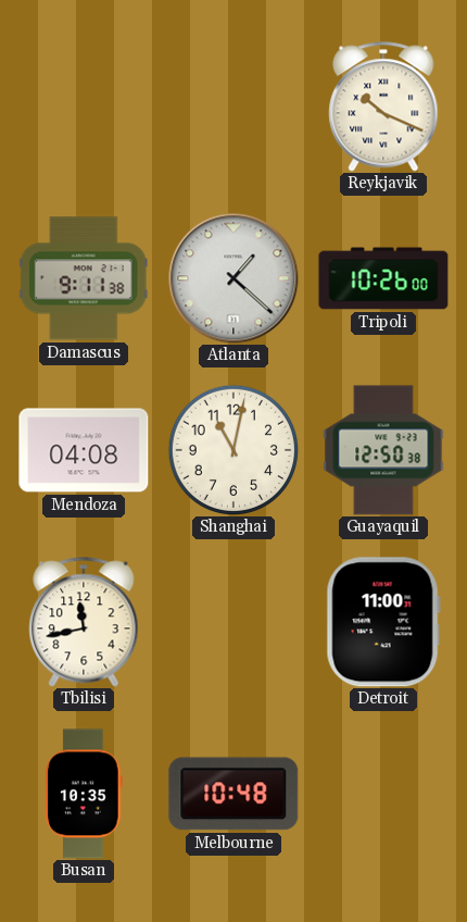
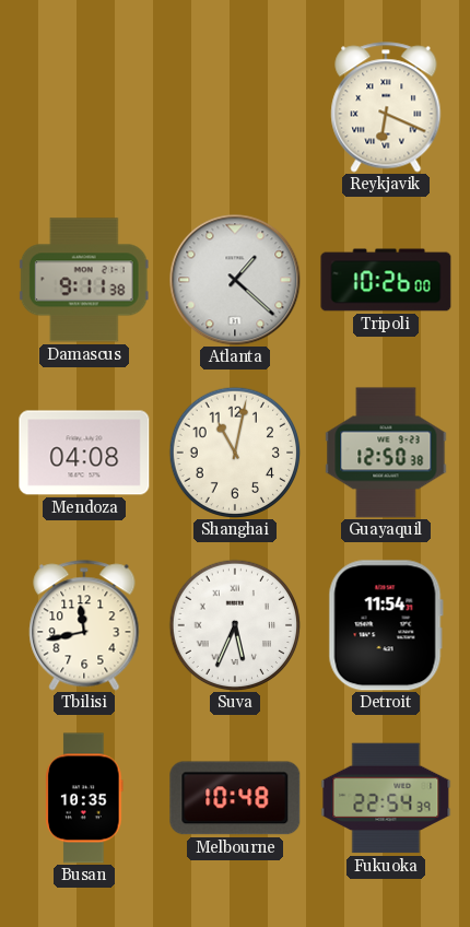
Reykjavik: 10:19 -> 6:19 (386, 107)
Suva: none -> 5:34 (235, 625)
Detroit: 11:00 -> 11:54 (386, 625)
Fukuoka: none -> 22:54 (386, 798)
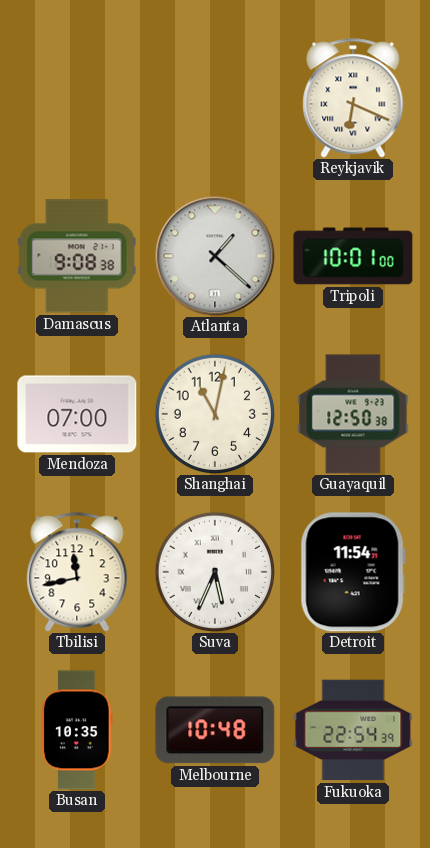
Damascus: 9:11 -> 9:08 (77, 256)
Tripoli: 10:26 -> 10:01 (353, 256)
Mendoza: 04:08 -> 07:00 (77, 414)
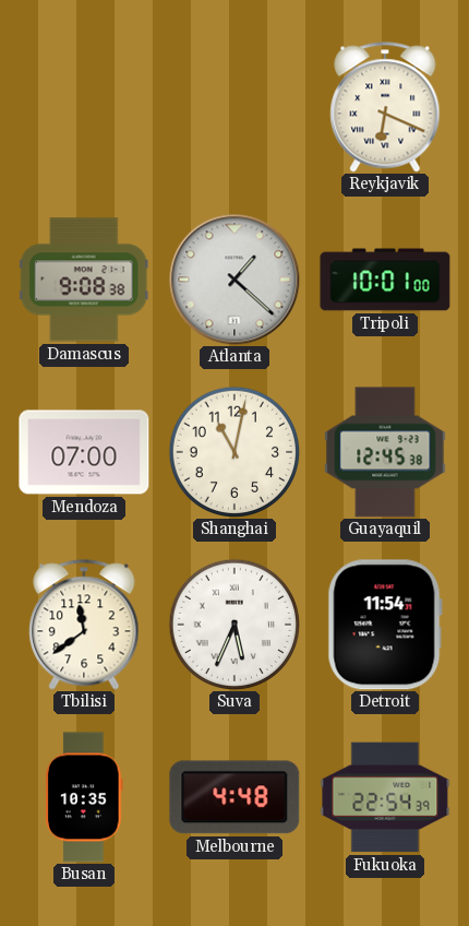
Guayaquil: 12:50 -> 12:45 (385, 452)
Tbilisi: 11:43 -> 11:39 (84, 625)
Melbourne: 10:48 -> 4:48 (234, 797)
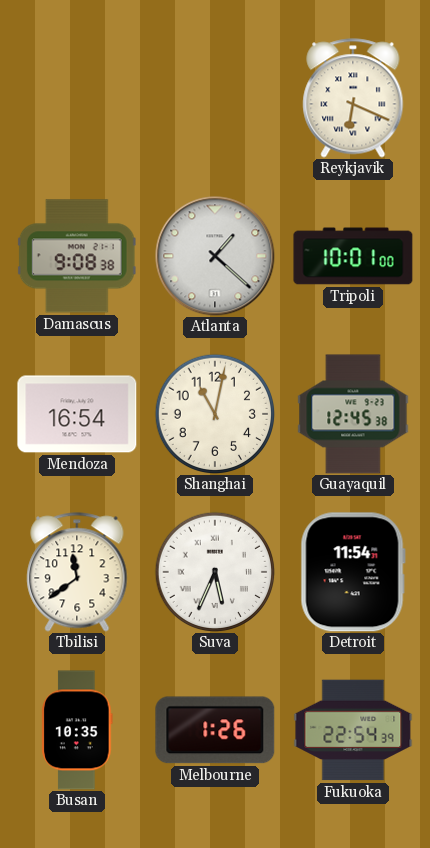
Mendoza: 07:00 -> 16:54 (77, 414)
Melbourne: 4:48 -> 1:26 (215, 730)
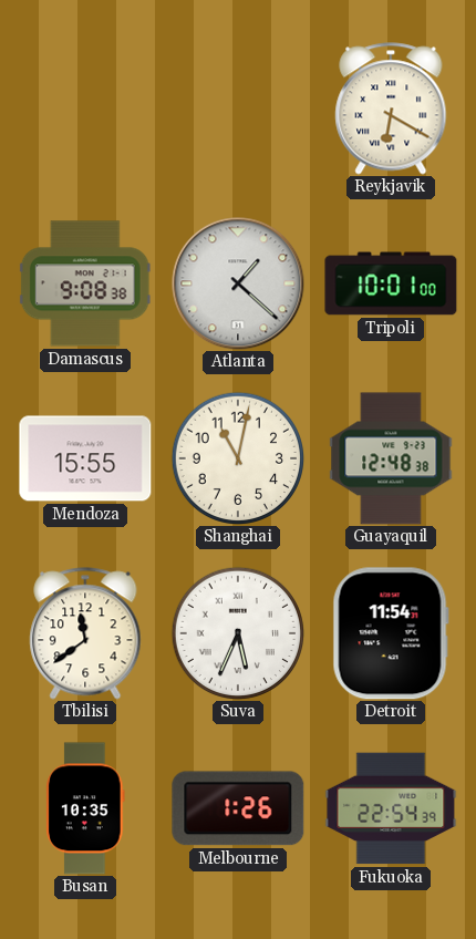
Reykjavik: 6:19 -> 6:20 (391, 109)
Mendoza: 16:54 -> 15:55 (85, 458)
Guayaquil: 12:45 -> 12:48 (391, 458)
